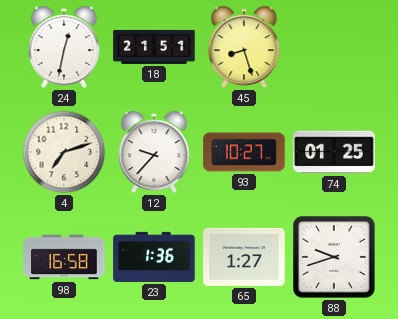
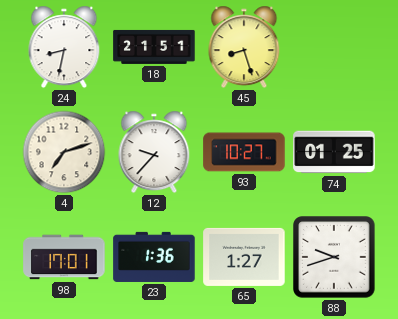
24: 12:32 -> 8:32 (64, 47)
98: 16:58 -> 17:01 (64, 257)
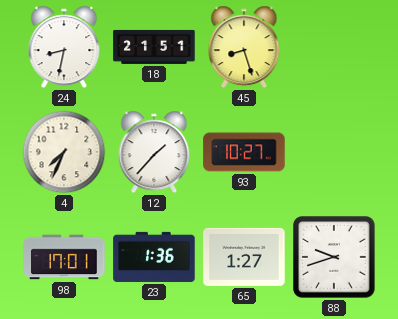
4: 7:12 -> 7:34 (64, 152)
12: 9:37 -> 1:37 (154, 152)
74: 01:25 -> none (334, 152)
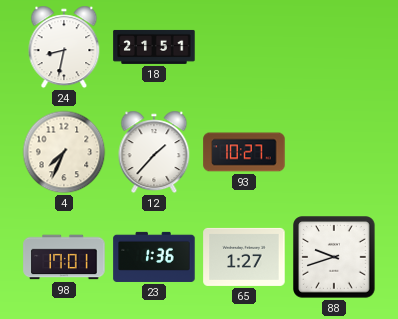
45: 8:27 -> none (244, 47)
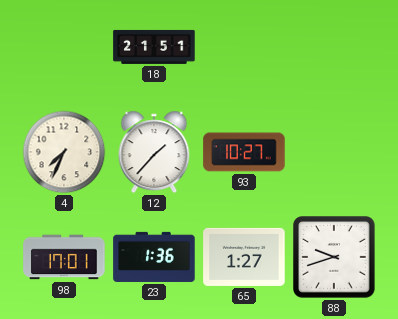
24: 8:32 -> none (64, 47)
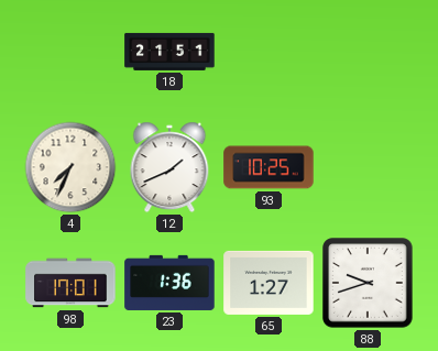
12: 1:37 -> 1:41 (169, 167)
93: 10:27 -> 10:25 (269, 167)
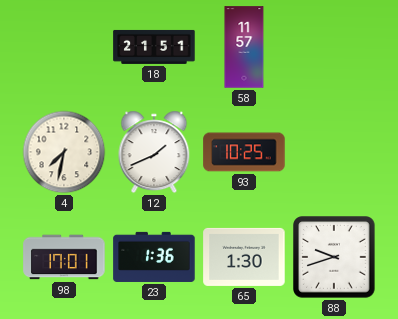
58: none -> 11:57 (244, 47)
4: 7:34 -> 7:32 (64, 152)
65: 1:27 -> 1:30 (244, 257)
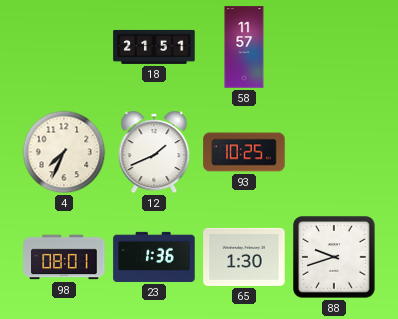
4: 7:32 -> 7:34 (64, 152)
98: 17:01 -> 08:01 (64, 257)
